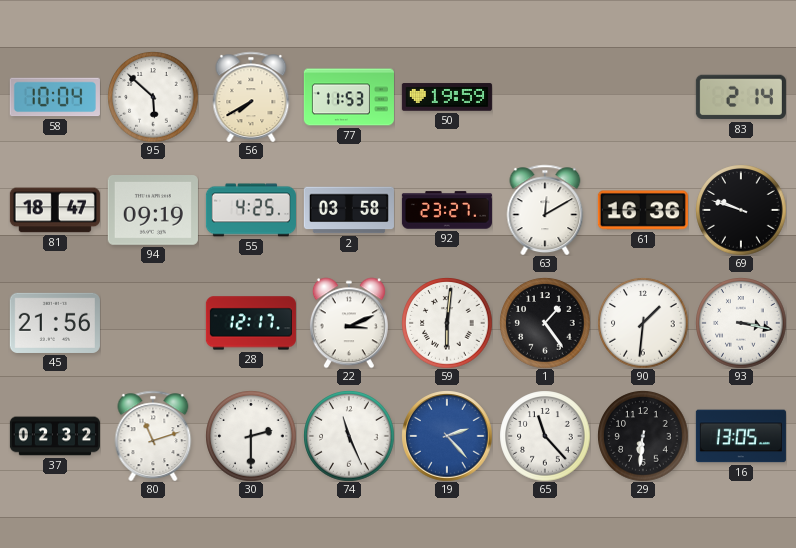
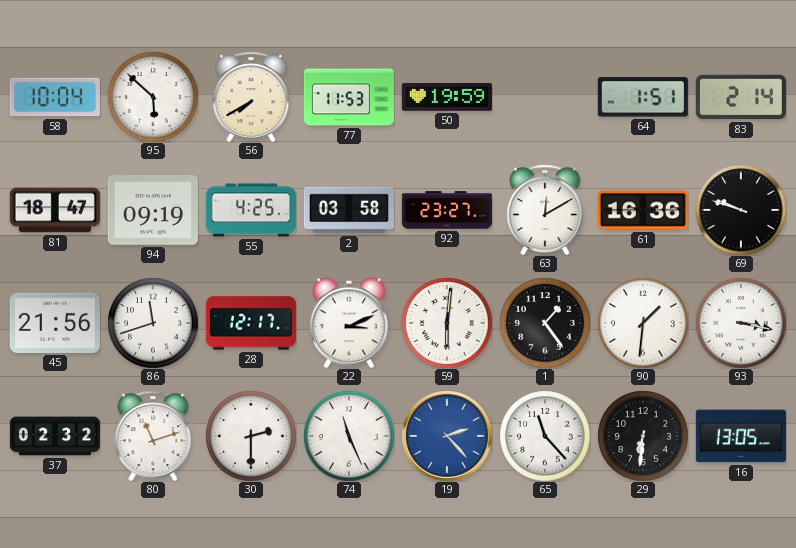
64: none -> 1:51 (643, 97)
86: none -> 11:42 (153, 323)
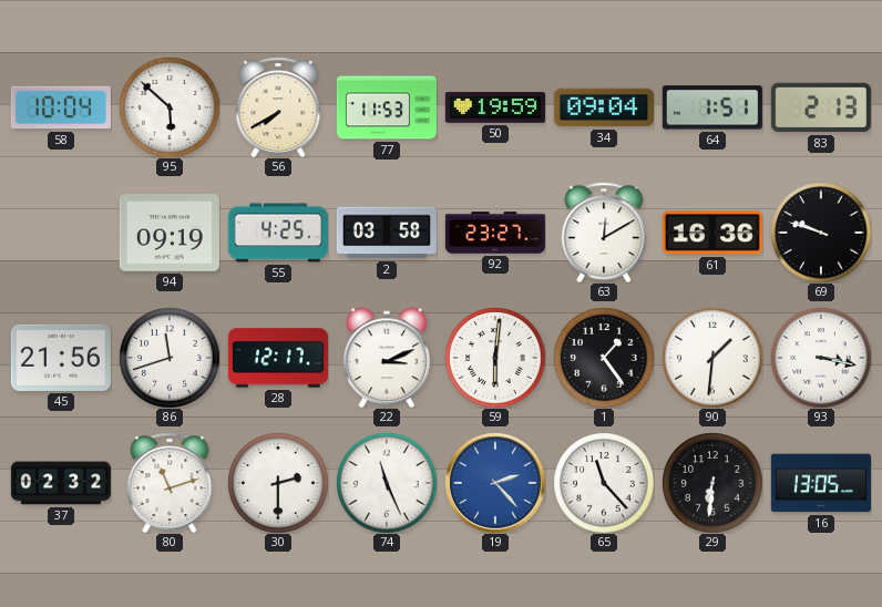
34: none -> 09:04 (604, 107)
83: 2:14 -> 2:13 (821, 107)
81: 18:47 -> none (55, 210)
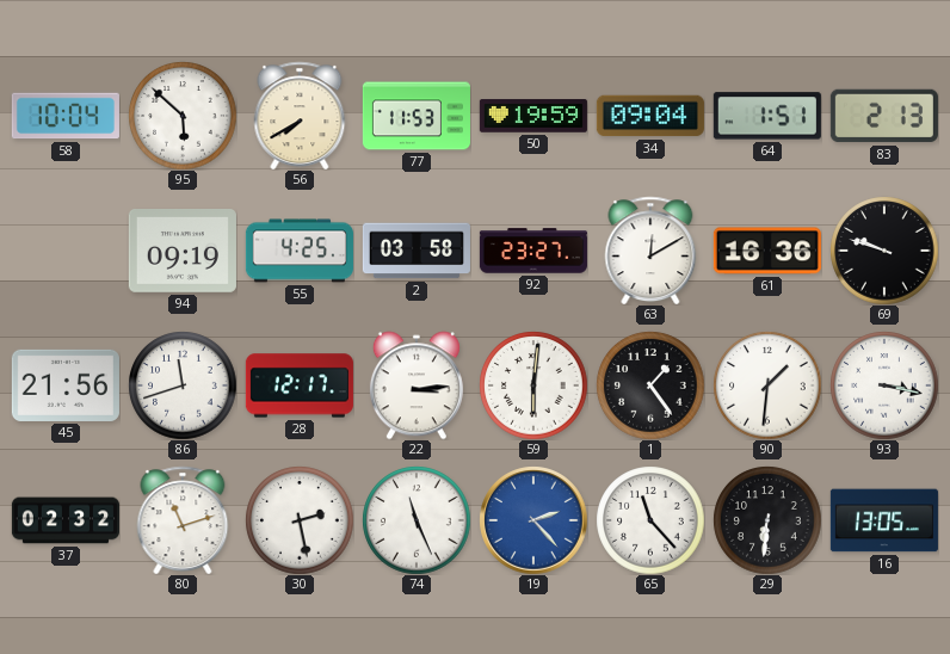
22: 3:11 -> 3:14 (417, 385)
30: 2:30 -> 2:28 (300, 520)
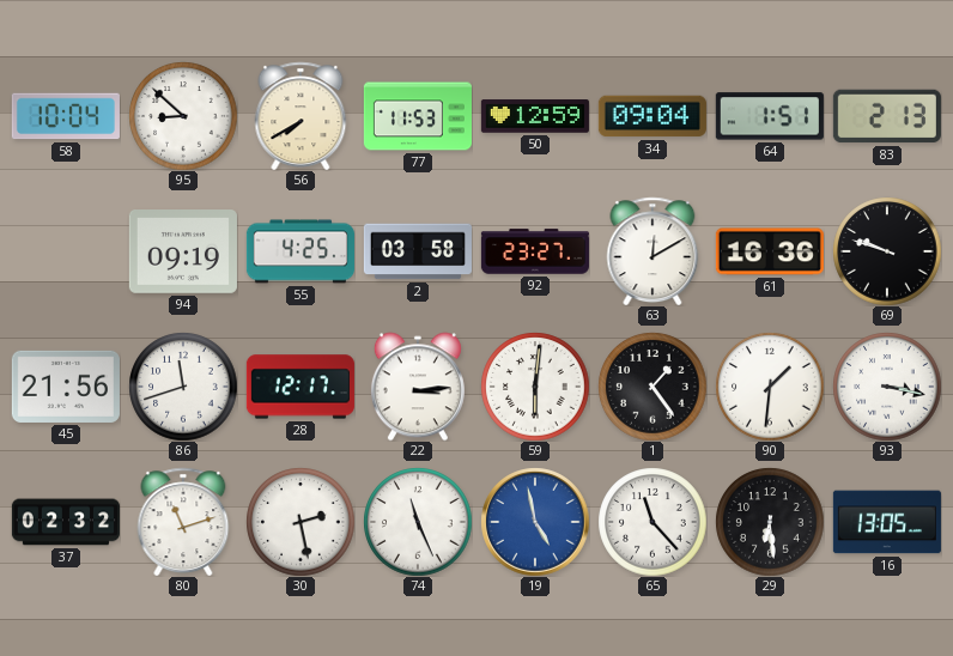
95: 5:52 -> 8:52 (183, 116)
50: 19:59 -> 12:59 (535, 116)
19: 2:23 -> 4:58 (535, 522)
29: 6:31 -> 6:29 (770, 522)
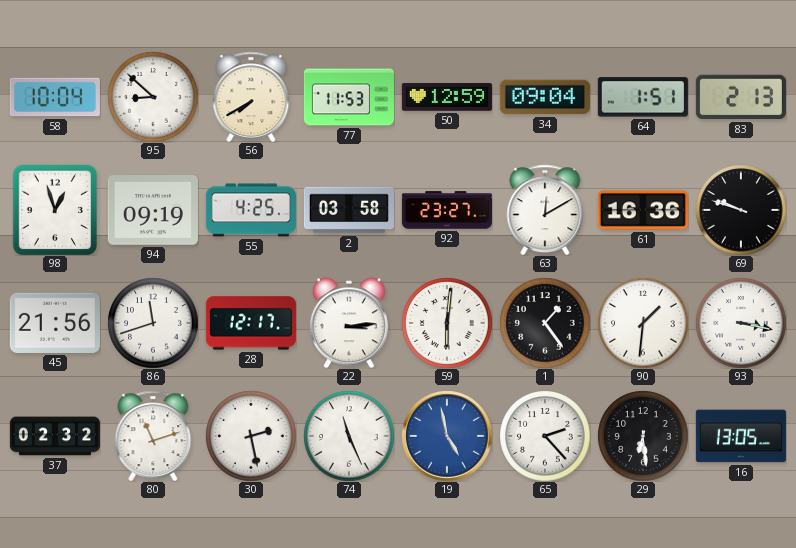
98: none -> 12:57 (55, 210)
65: 11:23 -> 2:23 (545, 436)
